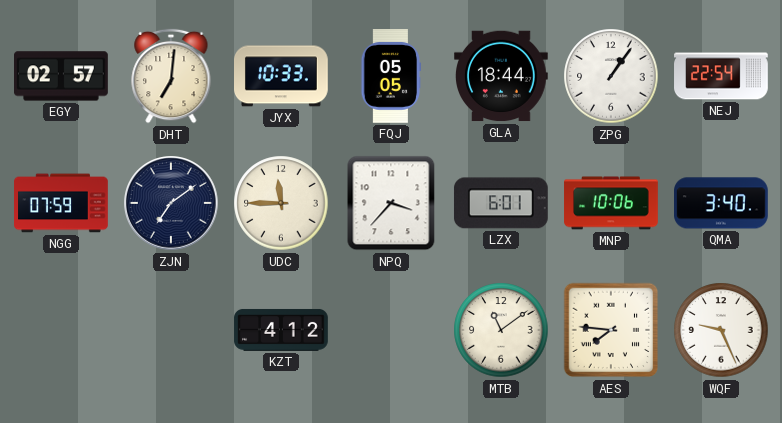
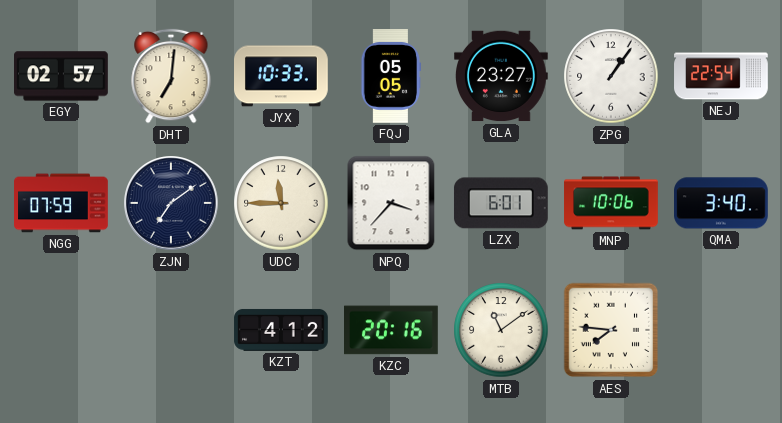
GLA: 18:44 -> 23:27 (502, 76)
KZC: none -> 20:16 (392, 330)
WQF: 9:26 -> none (721, 330)
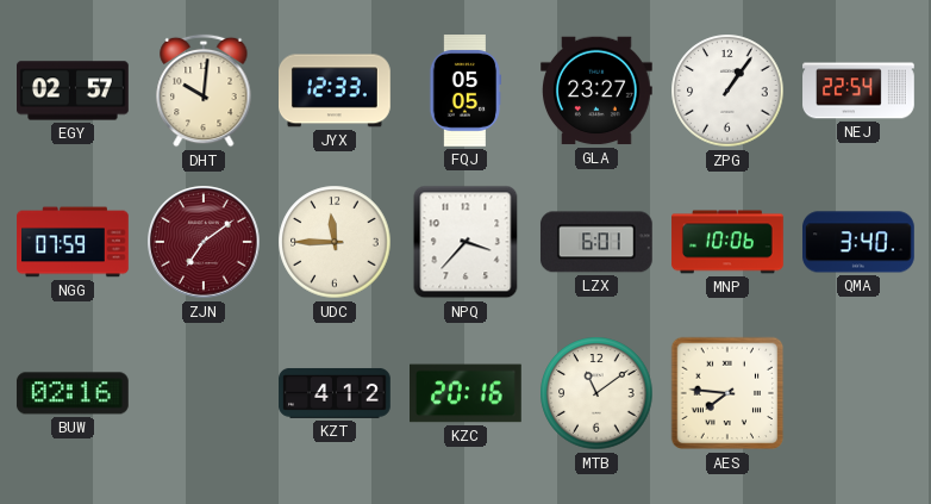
DHT: 7:01 -> 10:01 (204, 91)
JYX: 10:33 -> 12:33 (336, 91)
ZJN dial: navy -> burgundy (204, 242)
BUW: none -> 02:16 (73, 393)
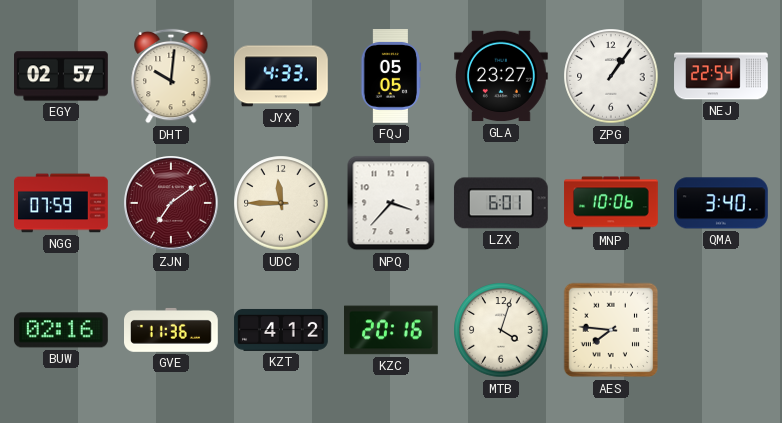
JYX: 12:33 -> 4:33 (282, 76)
GVE: none -> 11:36 (172, 330)
MTB: 11:09 -> 4:03 (501, 330)
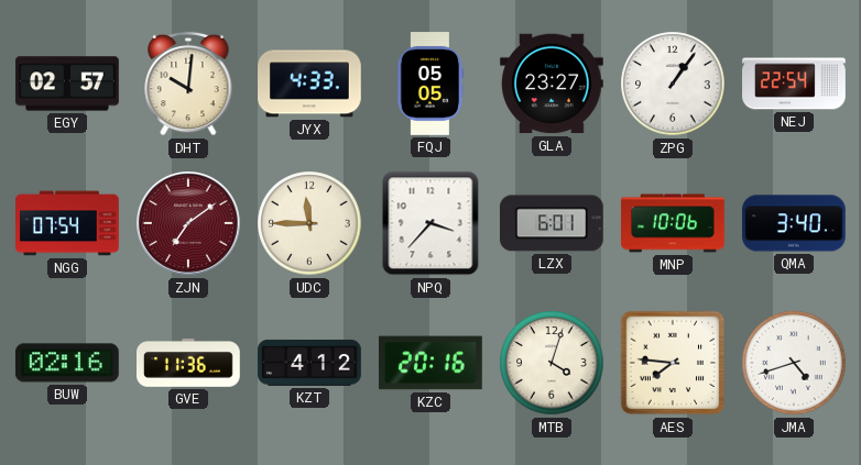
NGG: 07:59 -> 07:54 (67, 223)
JMA: none -> 4:42 (794, 363)
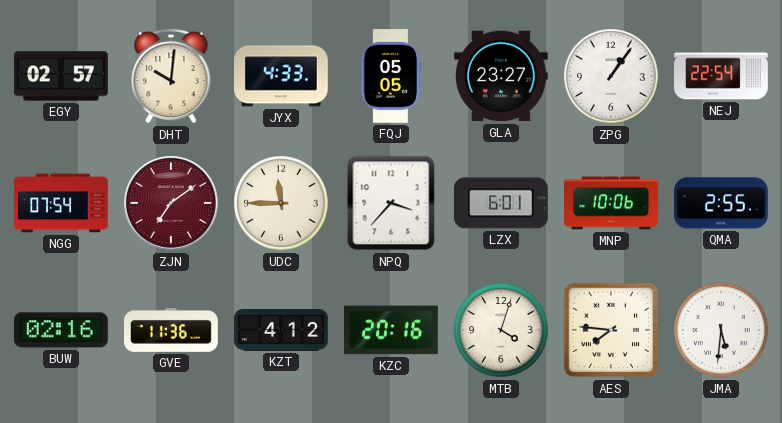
QMA: 3:40 -> 2:55 (722, 203)
JMA: 4:42 -> 5:31 (721, 330)
